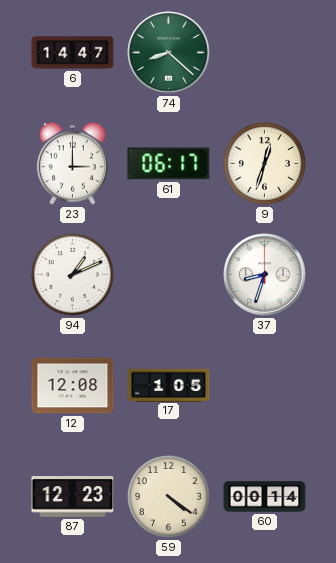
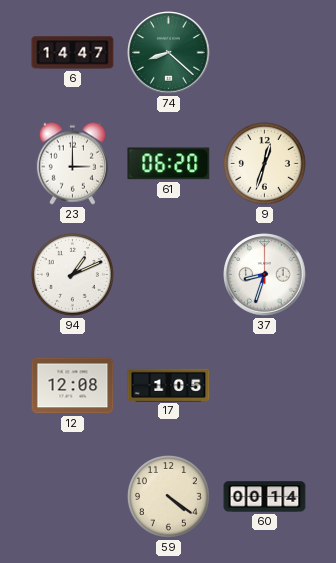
61: 06:17 -> 06:20 (169, 164)
87: 12:23 -> none (73, 497)
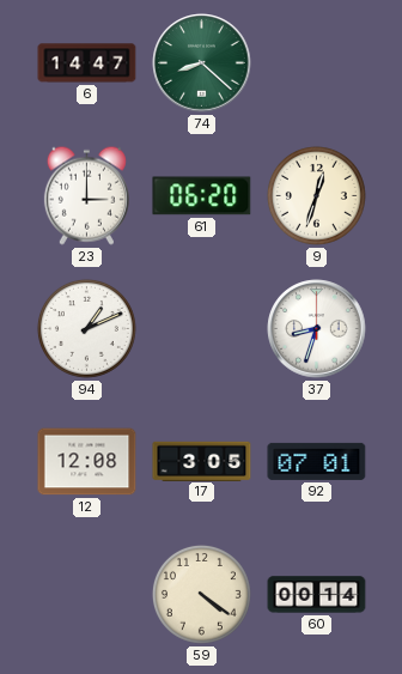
17: 1:05 -> 3:05 (202, 461)
92: none -> 07:01 (317, 461)
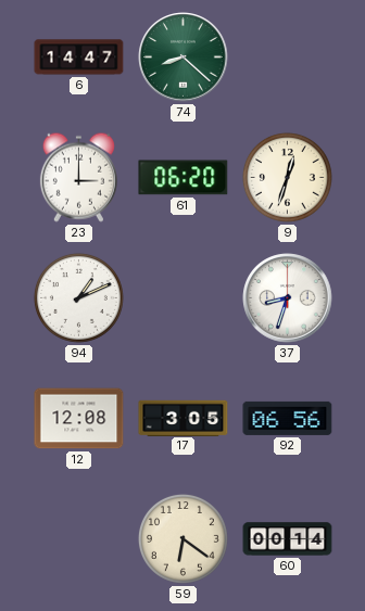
92: 07:01 -> 06:56 (288, 418)
59: 4:21 -> 6:21 (182, 538)
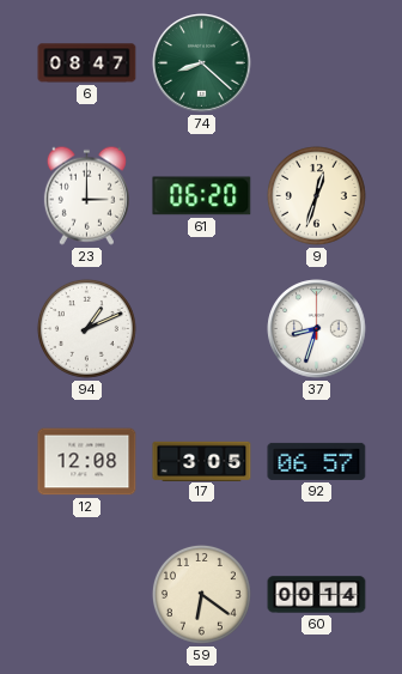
6: 14:47 -> 08:47 (87, 63)
92: 06:56 -> 06:57 (317, 461)
